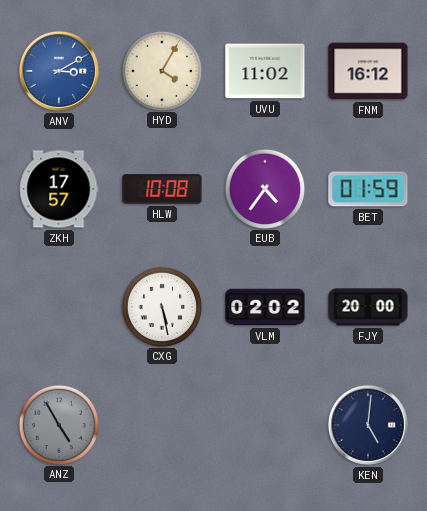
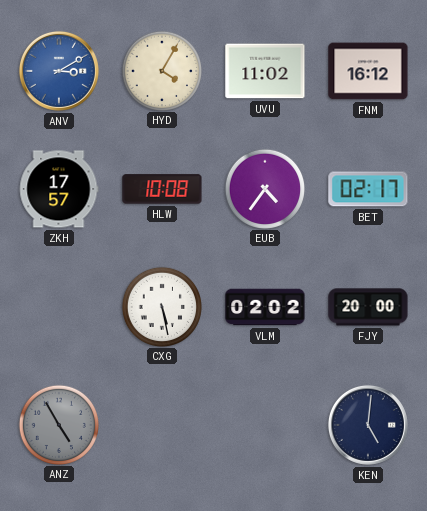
BET: 01:59 -> 02:17 (368, 189)
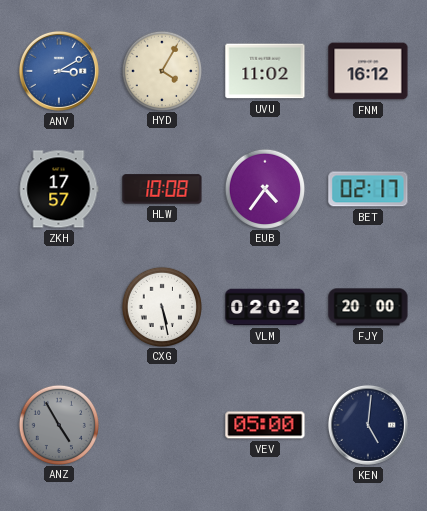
VEV: none -> 05:00 (265, 425)
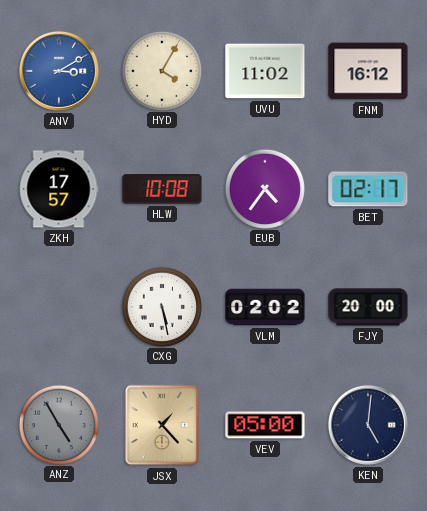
JSX: none -> 1:23 (162, 425)
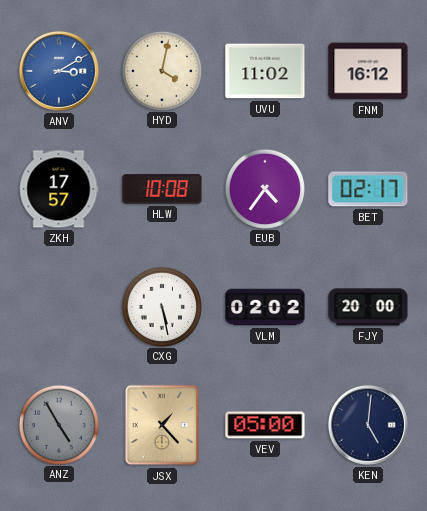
HYD: 4:05 -> 4:02 (161, 70)
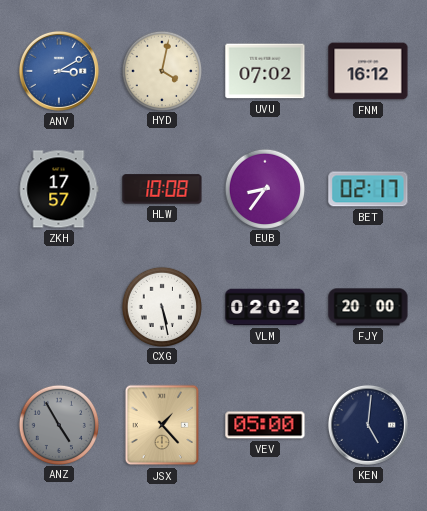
UVU: 11:02 -> 07:02 (265, 71)
EUB: 4:36 -> 8:36 (264, 188)
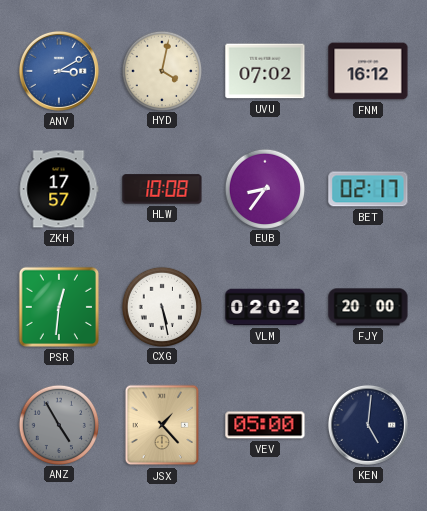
PSR: none -> 12:31 (59, 307)
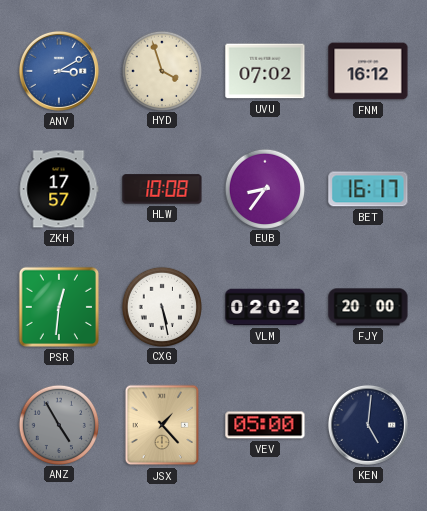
HYD: 4:02 -> 3:57 (161, 70)
BET: 02:17 -> 16:17 (368, 189)
